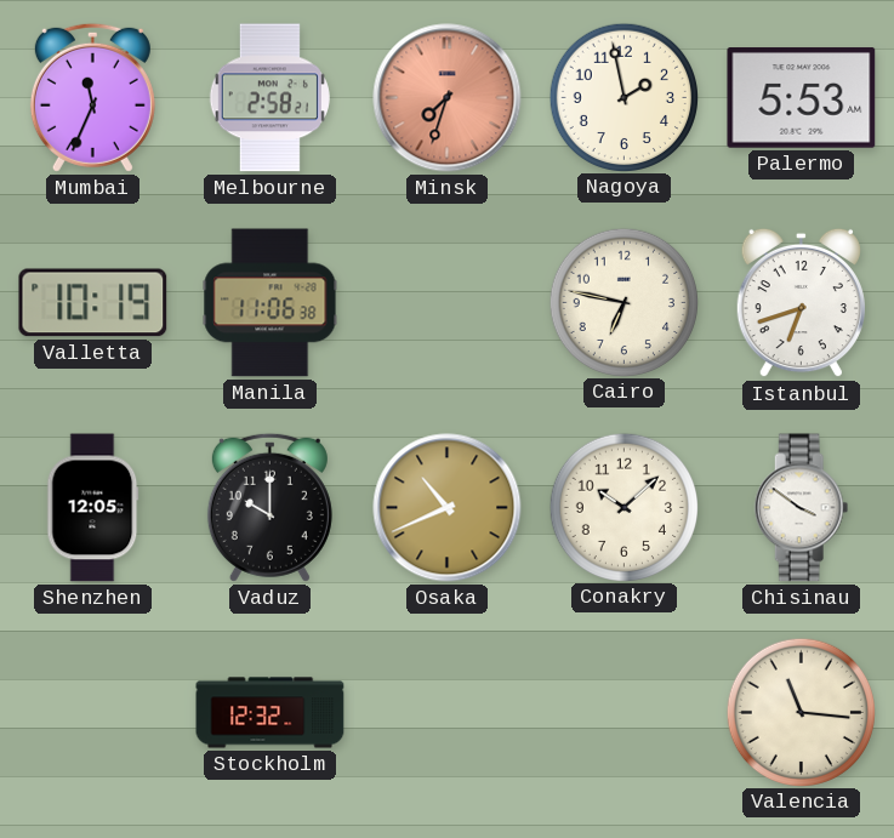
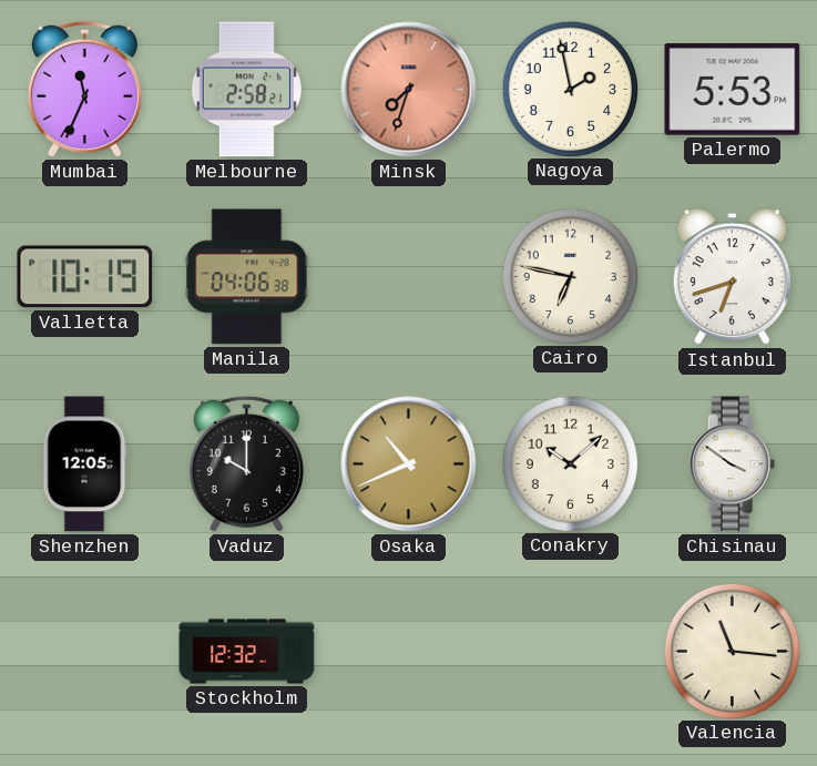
Palermo: 5:53 AM -> 5:53 PM (733, 90)
Manila: 11:06 -> 04:06 (247, 277)
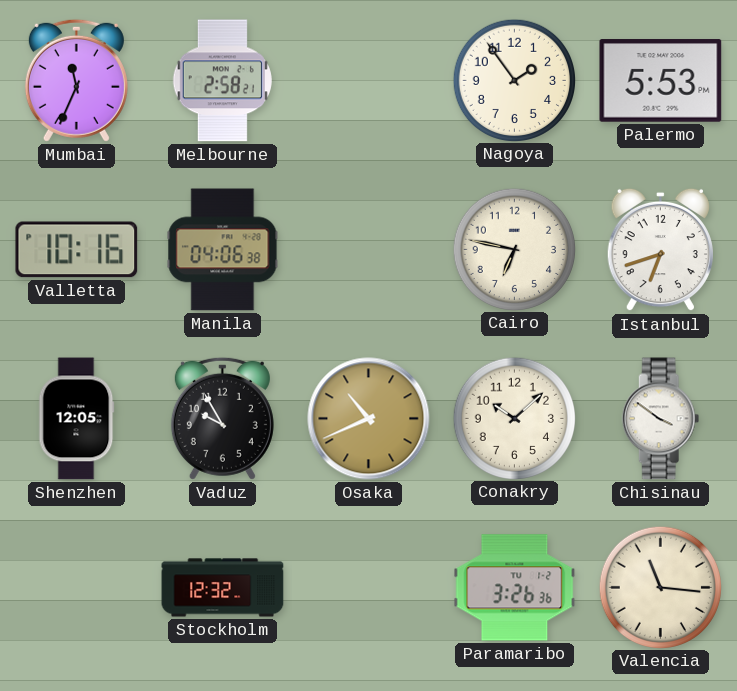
Minsk: 7:33 -> none (409, 90)
Nagoya: 1:58 -> 1:54 (514, 80)
Valletta: 10:19 -> 10:16 (77, 250)
Vaduz: 10:00 -> 9:55 (222, 418)
Paramaribo: none -> 3:26 (515, 588)
